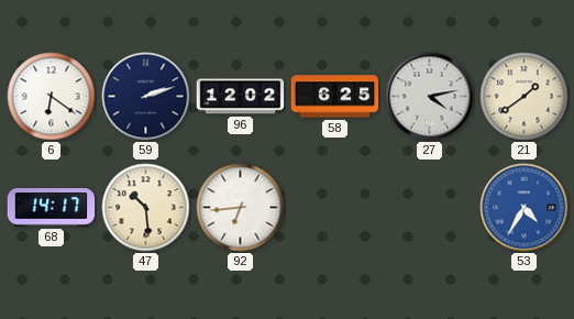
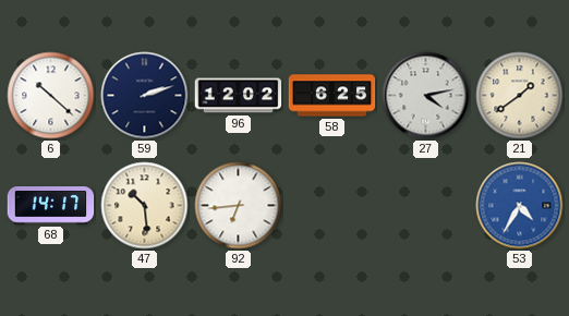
6: 6:21 -> 10:22 (51, 96)
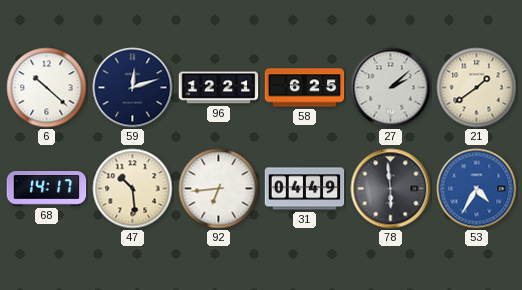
59: 2:12 -> 12:12 (133, 88)
96: 12:02 -> 12:21 (219, 88)
27: 4:13 -> 2:08 (391, 88)
31: none -> 04:49 (305, 189)
78: none -> 5:59 (391, 189)
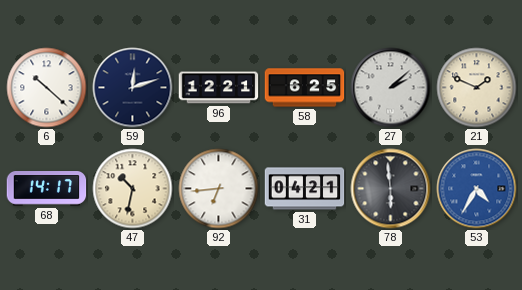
21: 1:39 -> 1:49 (477, 88)
47: 10:29 -> 10:32 (133, 189)
31: 04:49 -> 04:21 (305, 189)
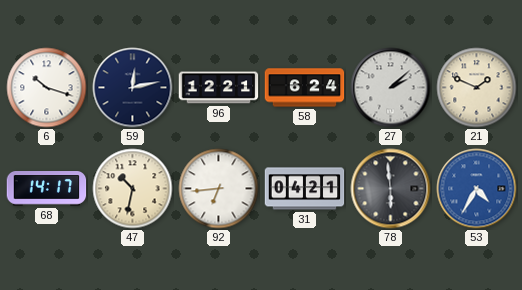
6: 10:22 -> 10:18 (47, 88)
59: 12:12 -> 12:13 (133, 88)
58: 6:25 -> 6:24 (305, 88)
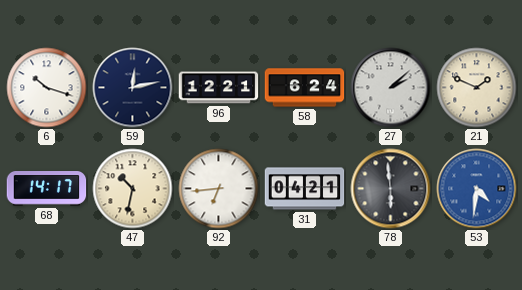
53: 4:35 -> 4:31 (477, 189)
